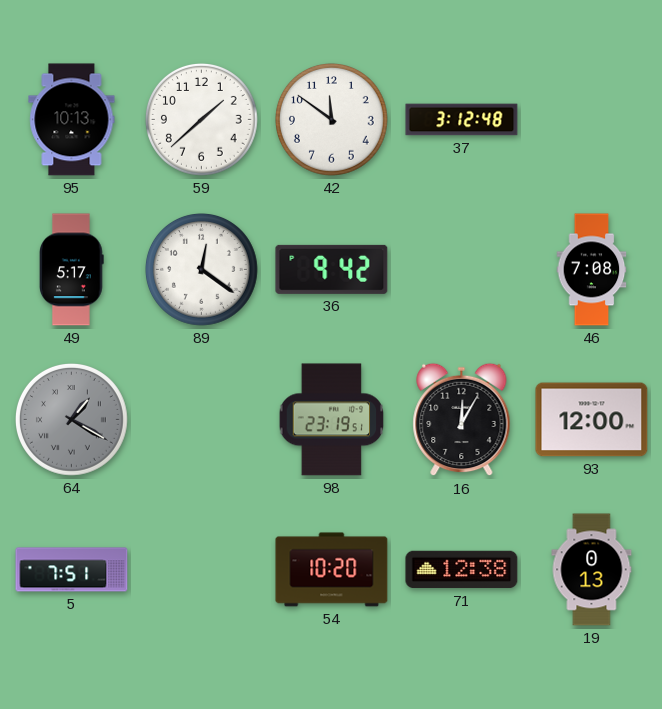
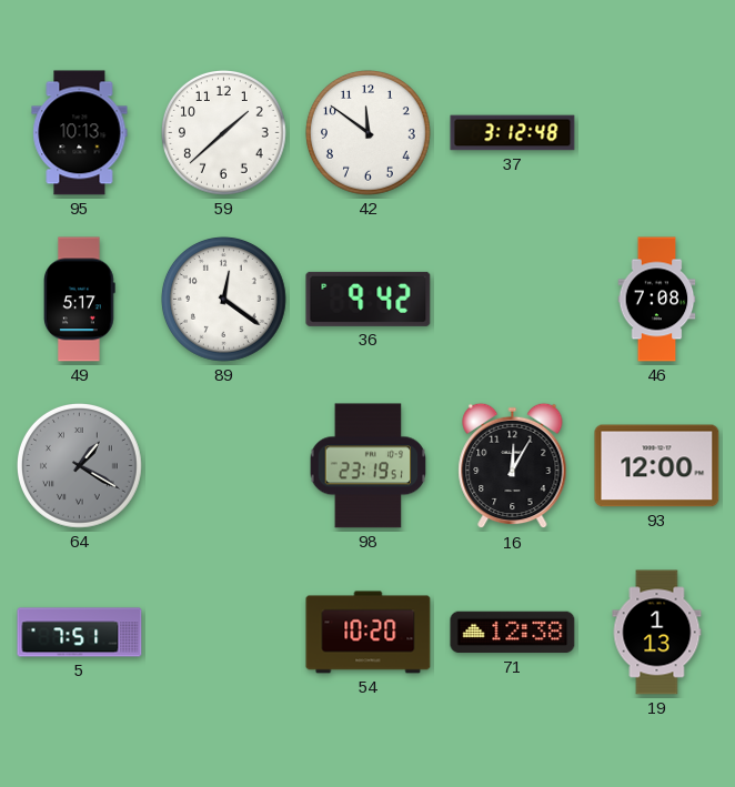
19: 0:13 -> 1:13 (657, 633)
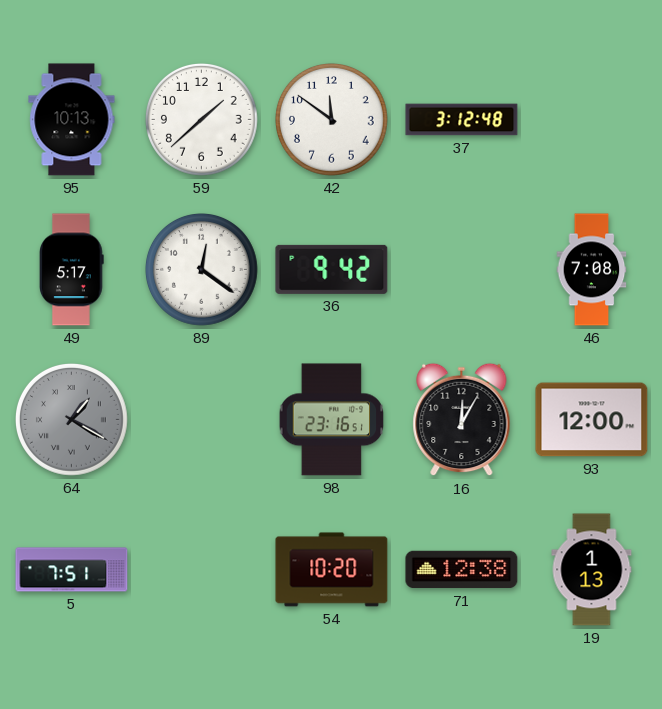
98: 23:19 -> 23:16 (332, 420)
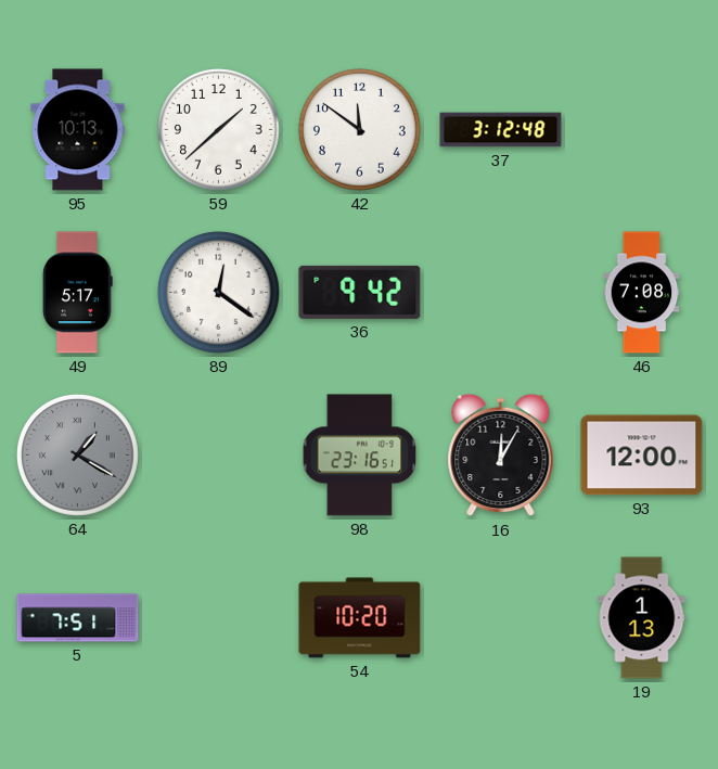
71: 12:38 -> none (462, 570)
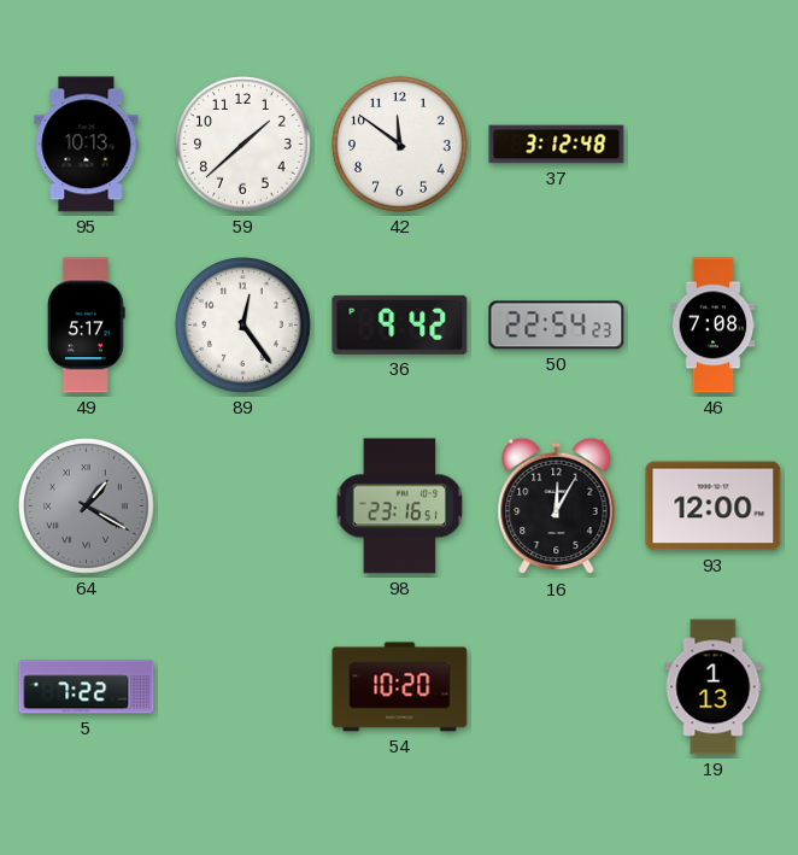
89: 12:21 -> 12:24 (243, 326)
50: none -> 22:54 (557, 326)
5: 7:51 -> 7:22 (87, 687)
